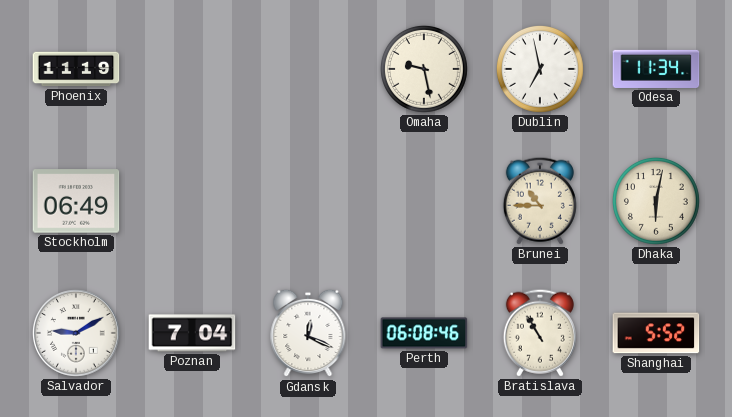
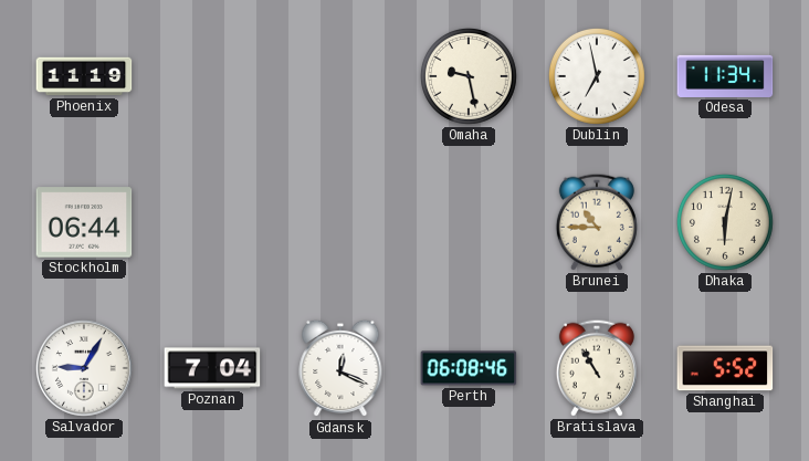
Stockholm: 06:49 -> 06:44 (84, 222)
Salvador: 9:10 -> 9:05 (85, 369)
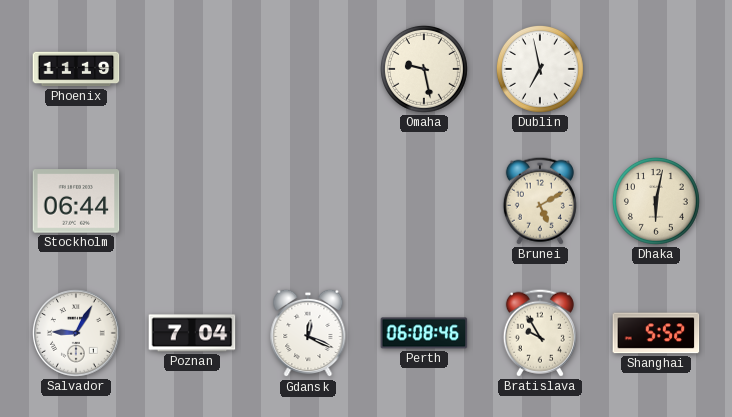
Odesa: 11:34 -> none (725, 76)
Brunei: 10:45 -> 5:10 (540, 201)
Bratislava: 10:55 -> 9:55 (540, 333)
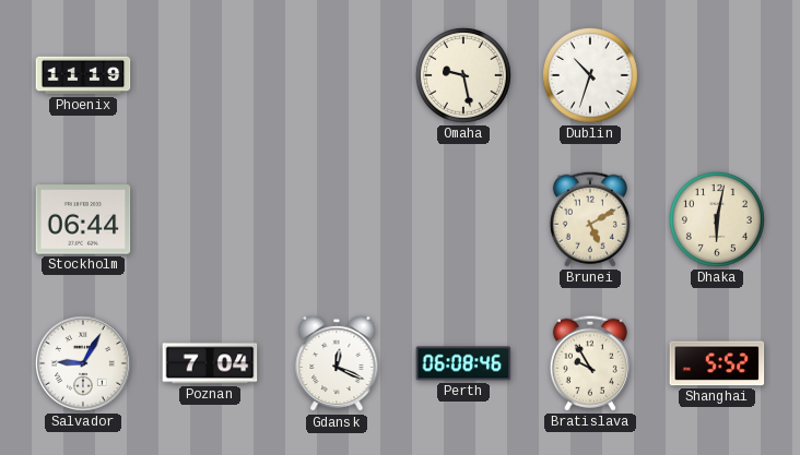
Dublin: 6:58 -> 10:33 (590, 76)
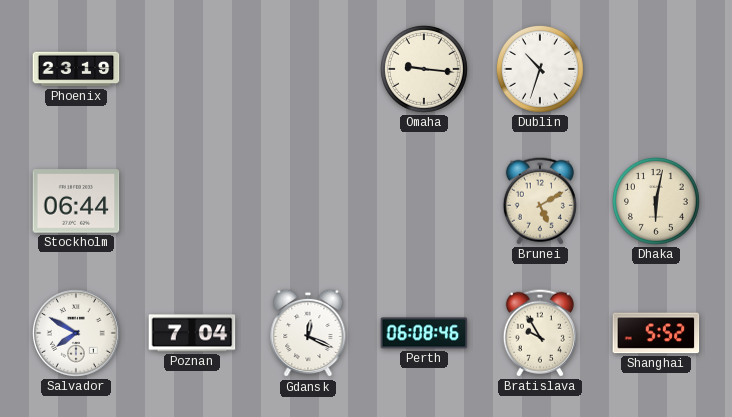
Phoenix: 11:19 -> 23:19 (76, 69)
Omaha: 9:28 -> 9:16 (424, 70)
Salvador: 9:05 -> 7:50 (77, 334)
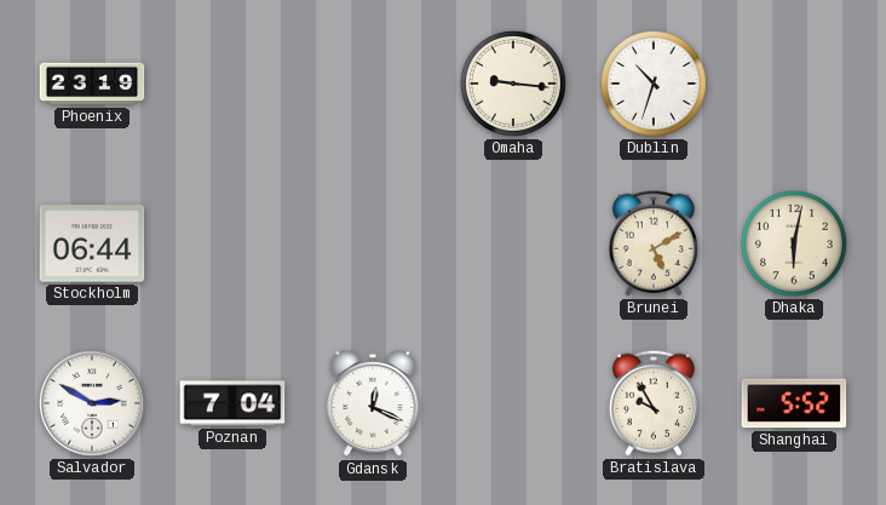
Salvador: 7:50 -> 2:50 (93, 404)
Perth: 06:08 -> none (424, 333)
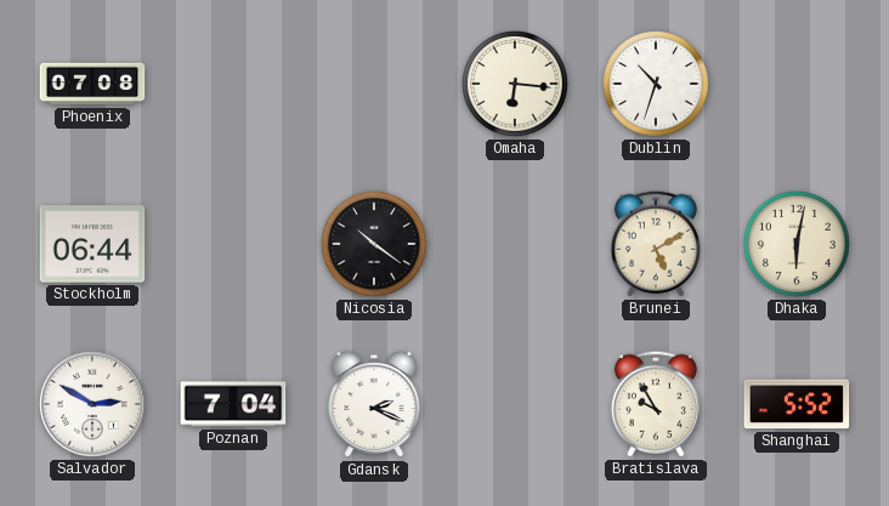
Phoenix: 23:19 -> 07:08 (92, 84)
Omaha: 9:16 -> 6:16 (515, 85)
Nicosia: none -> 10:21 (374, 245)
Gdansk: 12:19 -> 2:19 (374, 404)
